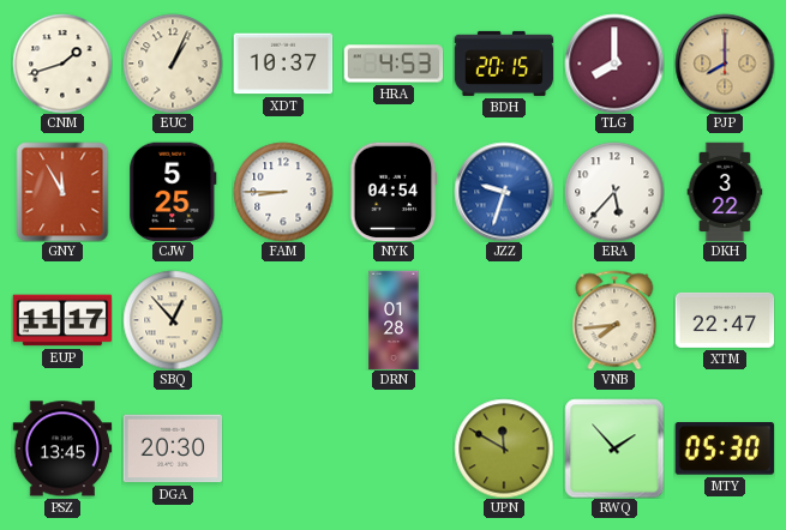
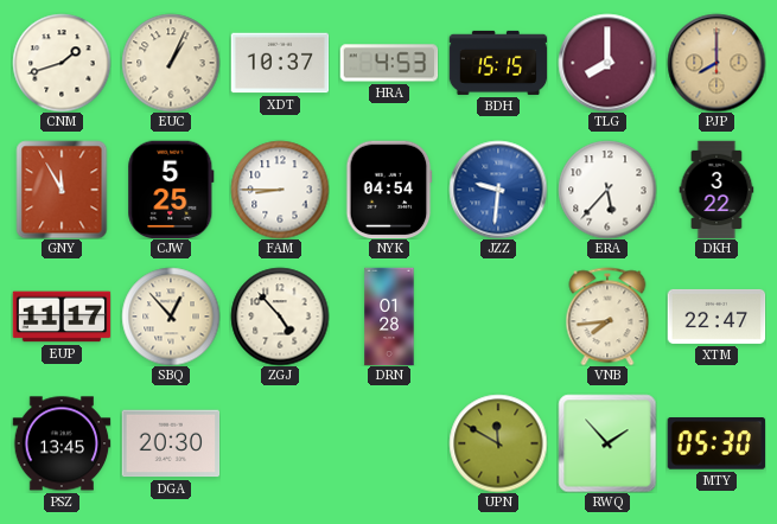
BDH: 20:15 -> 15:15 (498, 63)
JZZ: 9:33 -> 9:31 (498, 190)
ZGJ: none -> 4:53 (280, 317)
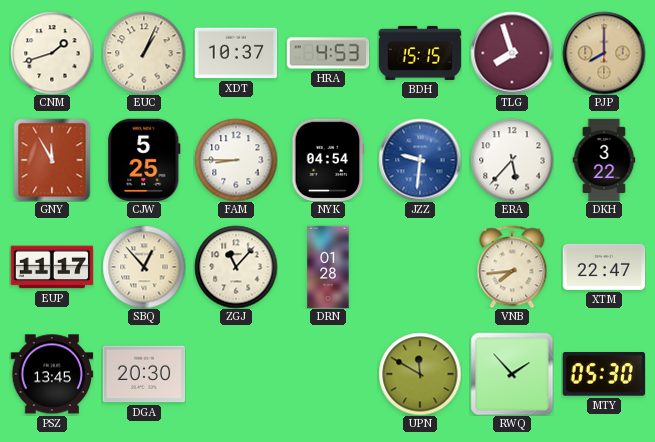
TLG: 8:00 -> 7:57 (512, 53)
ZGJ: 4:53 -> 11:07 (236, 267)
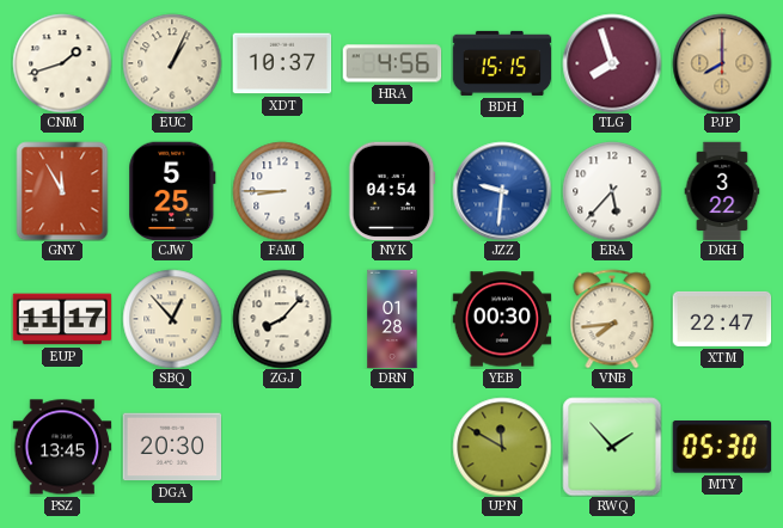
HRA: 4:53 -> 4:56 (392, 63)
ZGJ: 11:07 -> 8:07 (282, 319)
YEB: none -> 00:30 (502, 319)
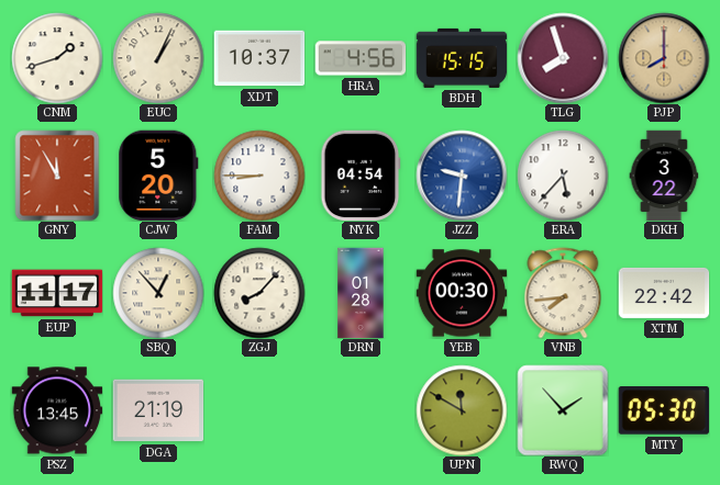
CJW: 5:25 -> 5:20 (158, 176)
XTM: 22:47 -> 22:42 (664, 293)
DGA: 20:30 -> 21:19 (158, 410)
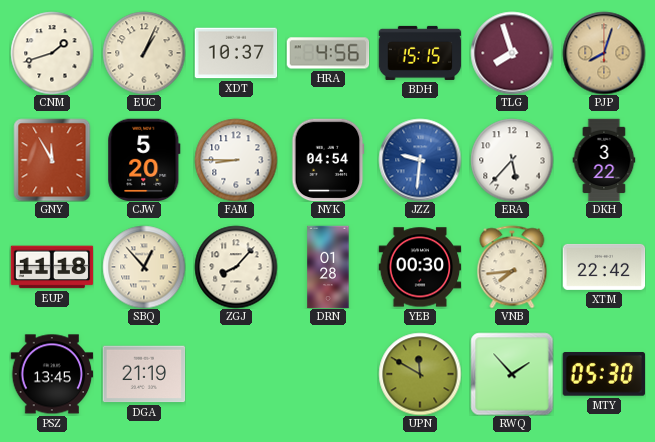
PJP: 8:00 -> 8:03 (604, 53)
EUP: 11:17 -> 11:18 (52, 267)
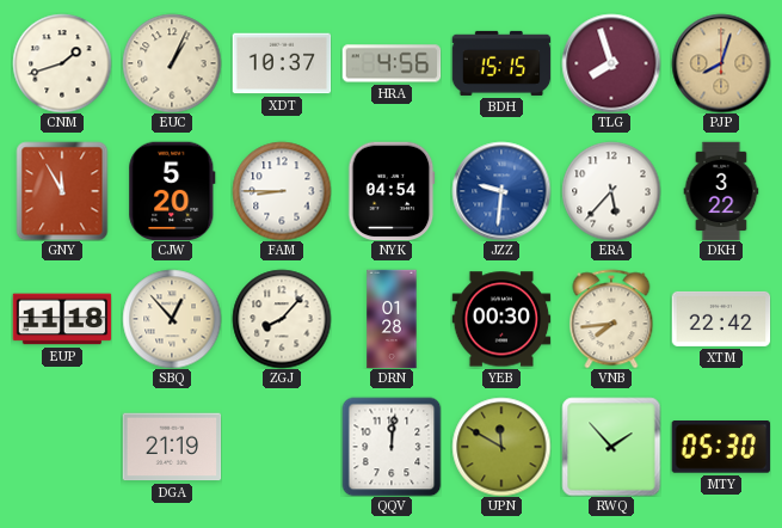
PSZ: 13:45 -> none (52, 374)
QQV: none -> 12:01 (392, 447)
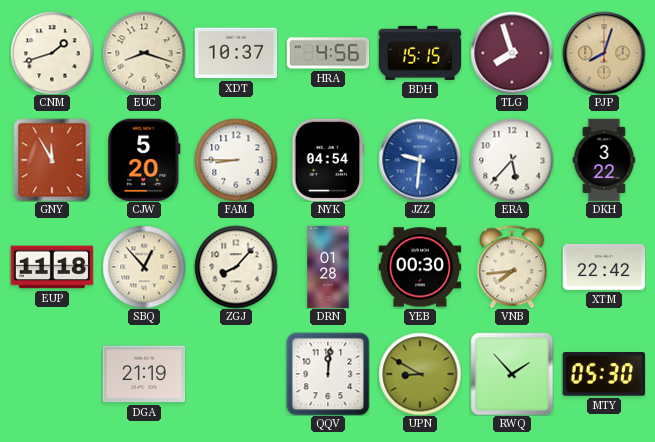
EUC: 1:04 -> 8:18 (144, 53)
UPN: 11:50 -> 8:50 (420, 374)
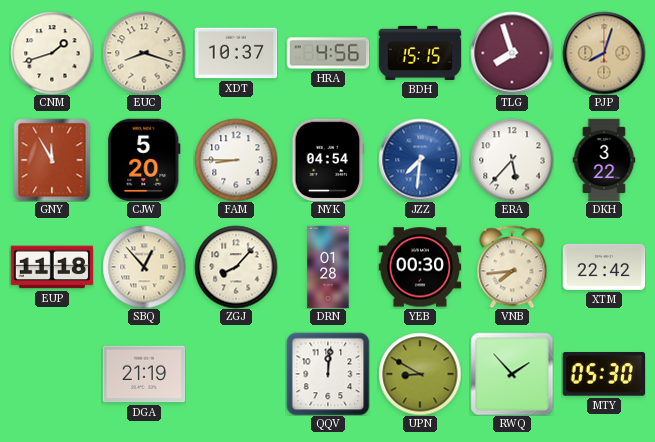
JZZ: 9:31 -> 7:31 (420, 160)
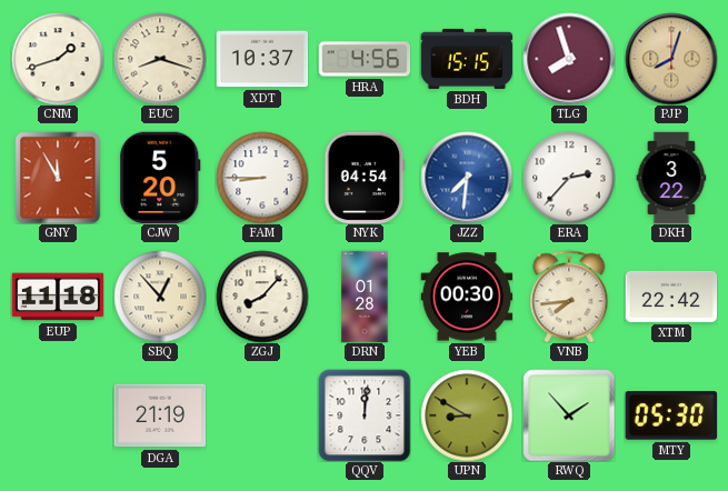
ERA: 5:37 -> 2:37 (569, 178)
